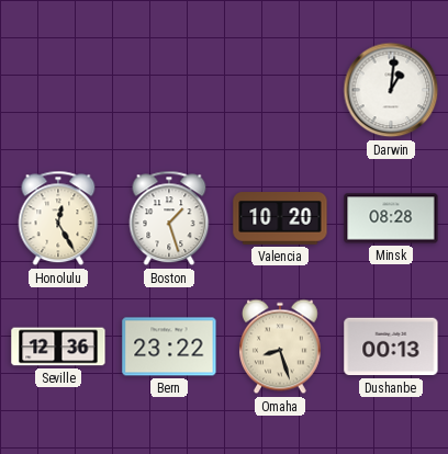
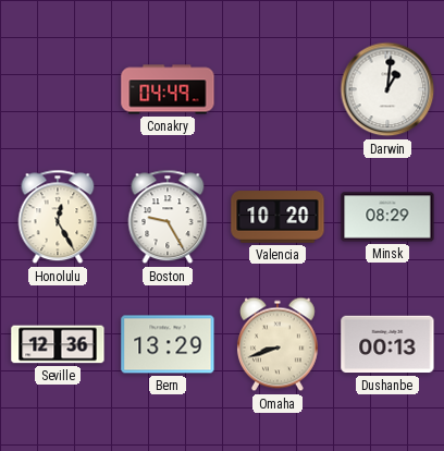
Conakry: none -> 04:49 (168, 89)
Boston: 1:27 -> 9:25 (168, 217)
Minsk: 08:28 -> 08:29 (387, 217)
Bern: 23:22 -> 13:29 (168, 344)
Omaha: 8:27 -> 8:42 (277, 344)
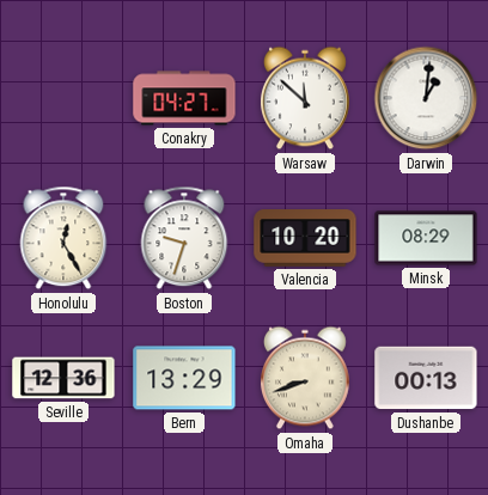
Conakry: 04:49 -> 04:27 (184, 98)
Warsaw: none -> 11:52 (305, 98)
Boston: 9:25 -> 9:33 (184, 238)
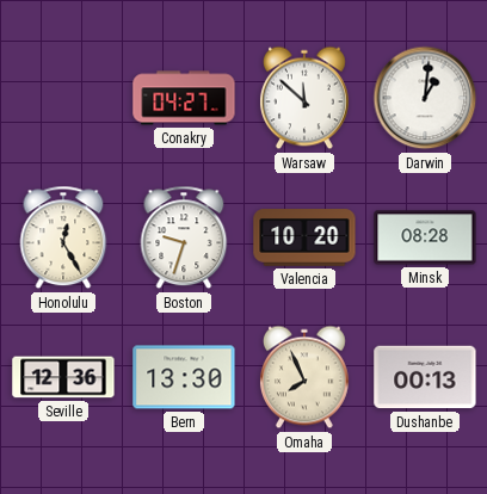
Minsk: 08:29 -> 08:28 (425, 237)
Bern: 13:29 -> 13:30 (184, 377)
Omaha: 8:42 -> 7:56 (304, 377)
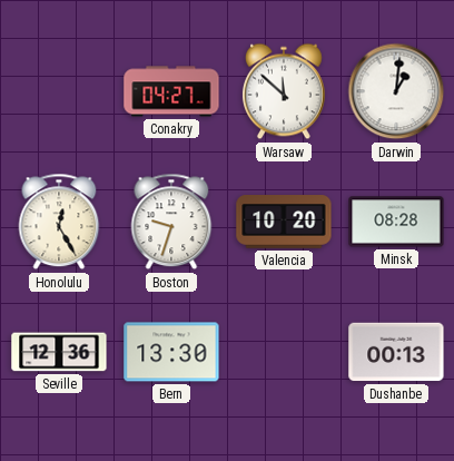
Omaha: 7:56 -> none (304, 377)
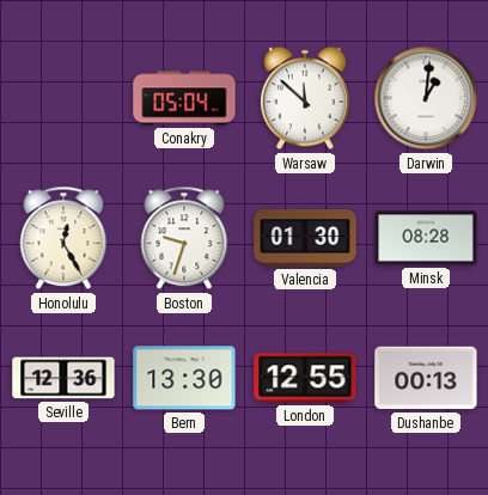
Conakry: 04:27 -> 05:04 (184, 98)
Valencia: 10:20 -> 01:30 (305, 238)
London: none -> 12:55 (305, 378)
